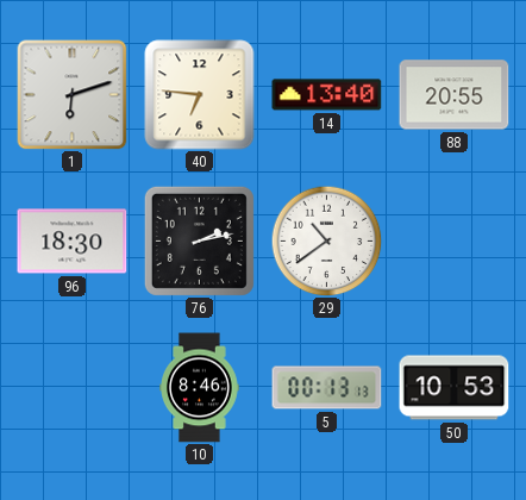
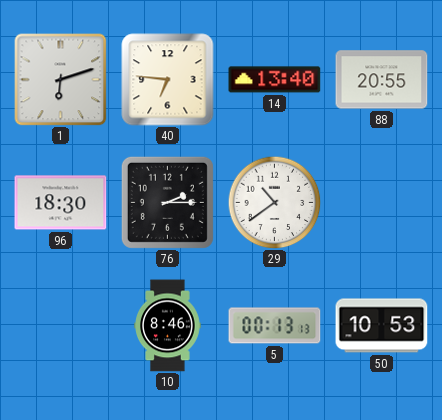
76: 2:13 -> 2:15 (167, 202)
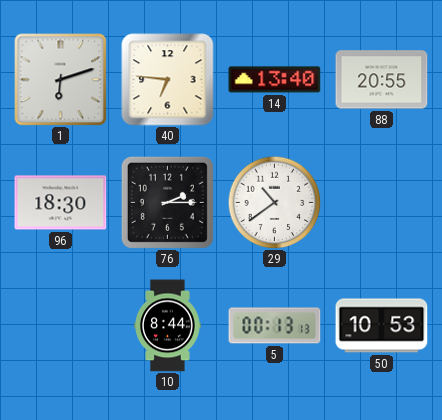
10: 8:46 -> 8:44 (168, 326)
